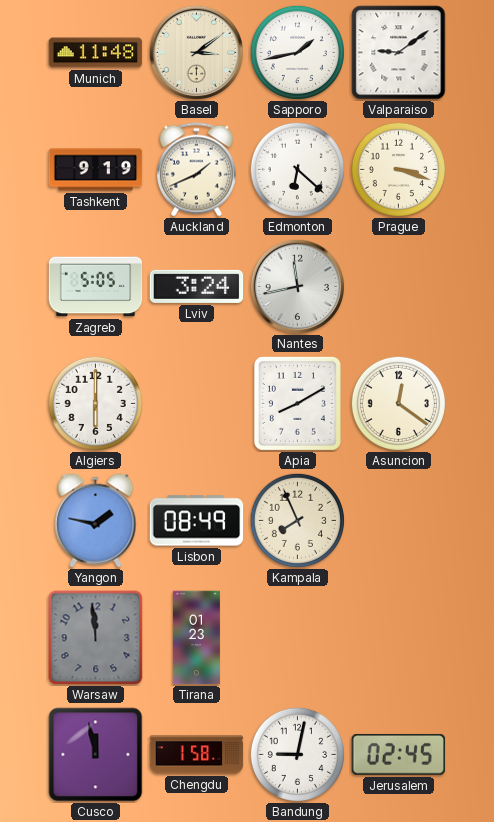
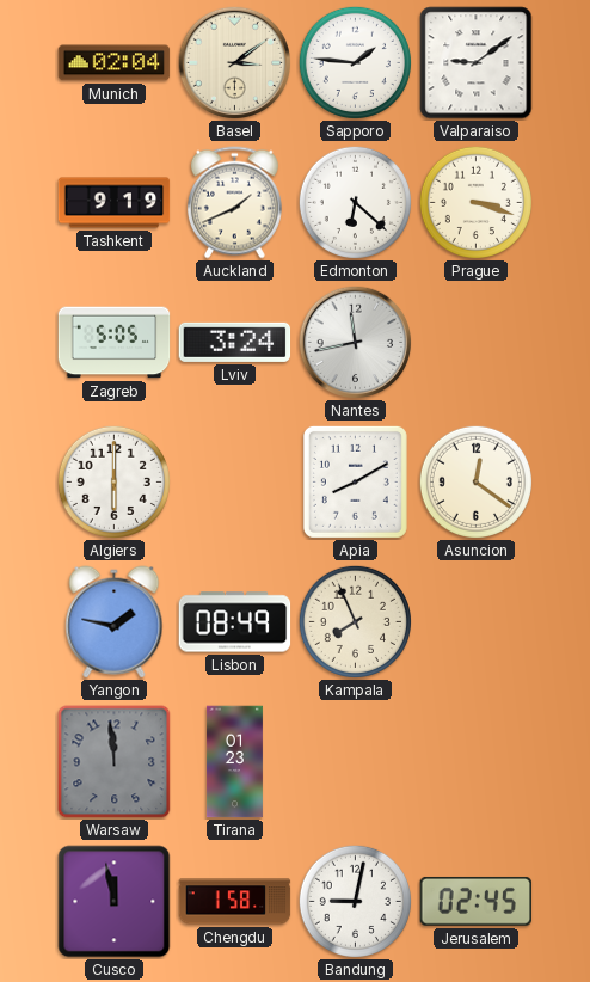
Munich: 11:48 -> 02:04 (115, 63)
Sapporo: 1:43 -> 1:46 (355, 62)
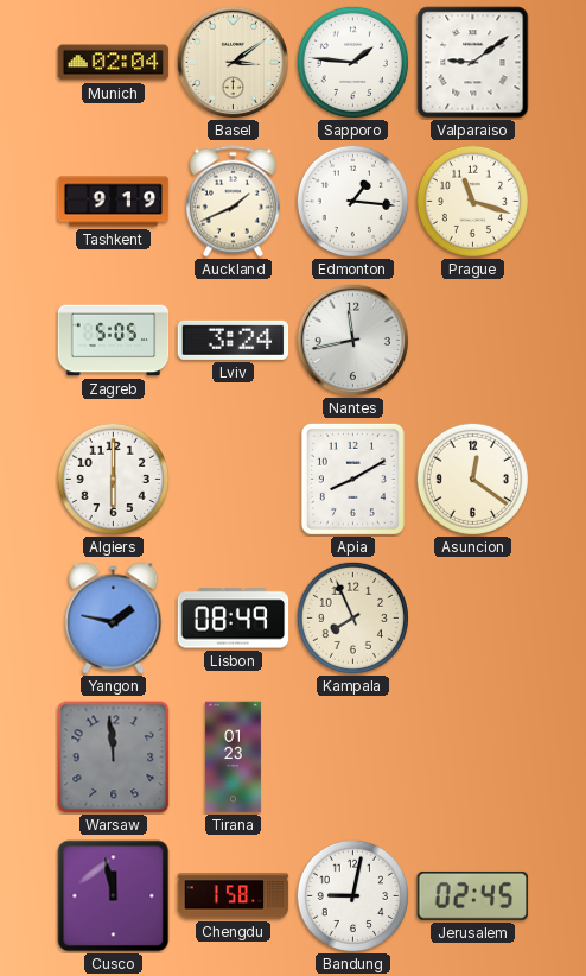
Edmonton: 6:22 -> 1:16 (352, 201)
Prague: 3:18 -> 11:18 (472, 201)
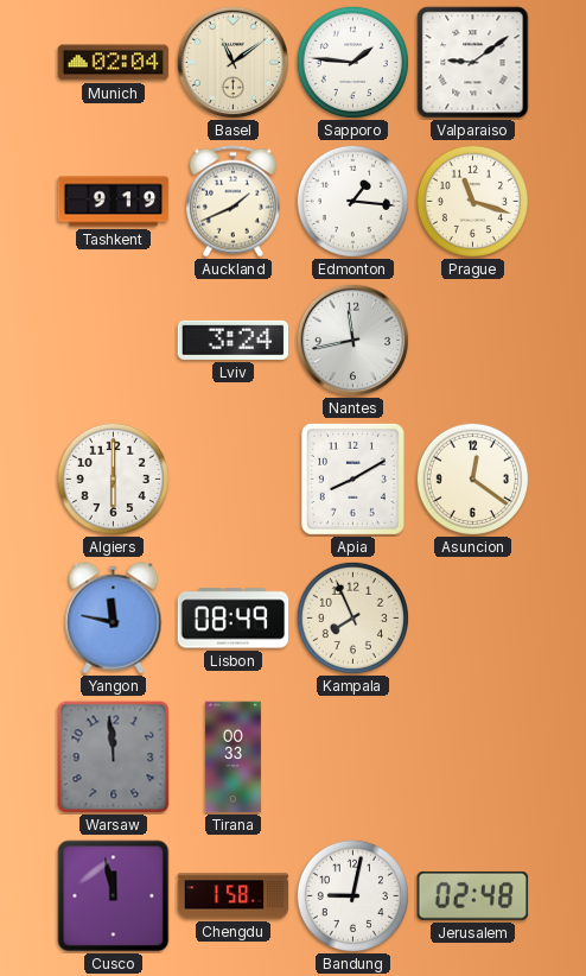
Basel: 3:09 -> 11:09 (233, 62)
Zagreb: 5:05 -> none (114, 341)
Yangon: 1:47 -> 11:47 (114, 619)
Tirana: 01:23 -> 00:33 (233, 758)
Jerusalem: 02:45 -> 02:48 (473, 895)
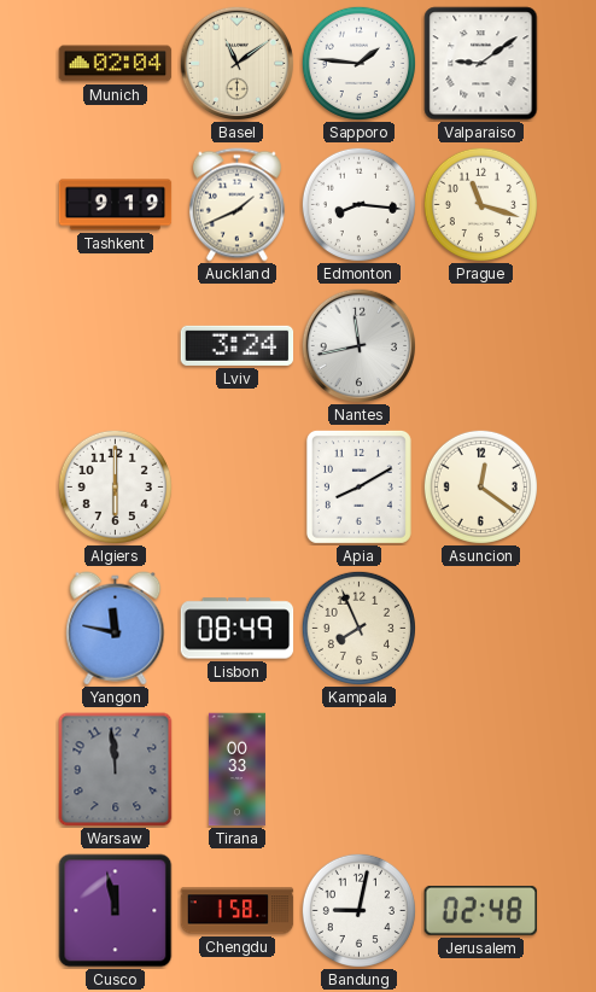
Edmonton: 1:16 -> 8:16 (358, 204)
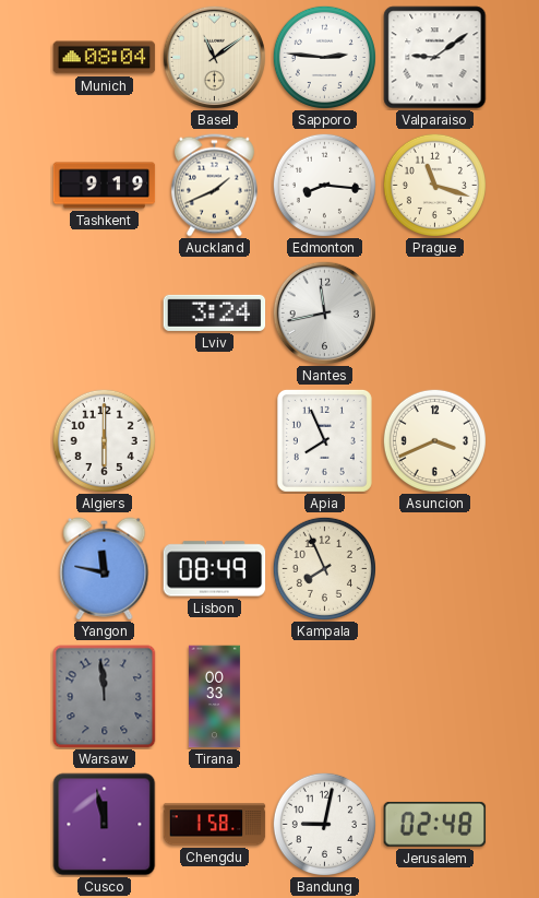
Munich: 02:04 -> 08:04 (105, 58)
Sapporo: 1:46 -> 2:46 (324, 57)
Apia: 8:10 -> 7:56 (324, 440)
Asuncion: 12:21 -> 3:41 (434, 440)
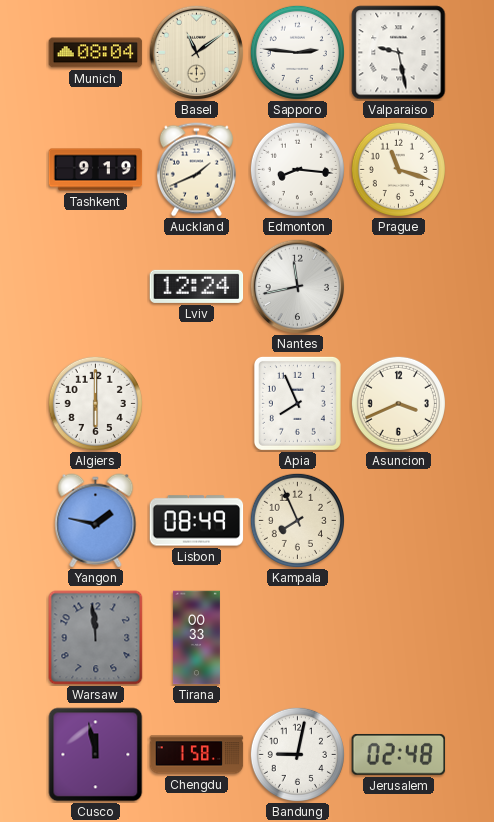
Valparaiso: 9:09 -> 9:28 (399, 53)
Lviv: 3:24 -> 12:24 (197, 286)
Yangon: 11:47 -> 1:47 (96, 521)
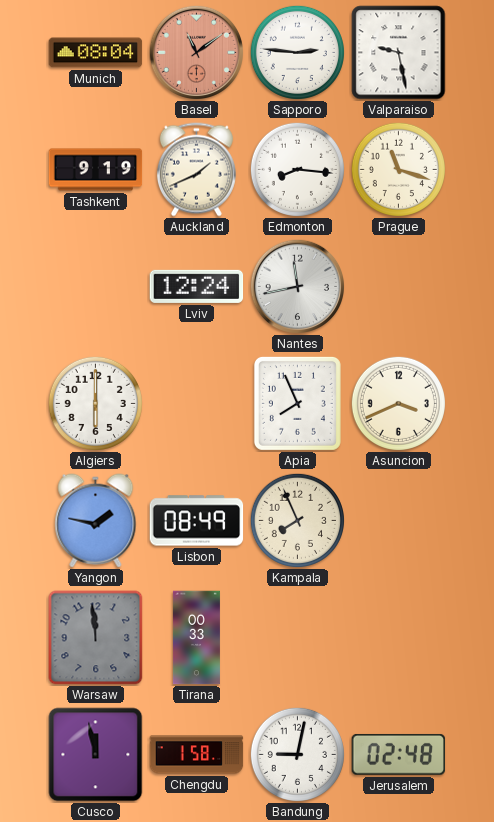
Basel dial: cream -> salmon (196, 52)
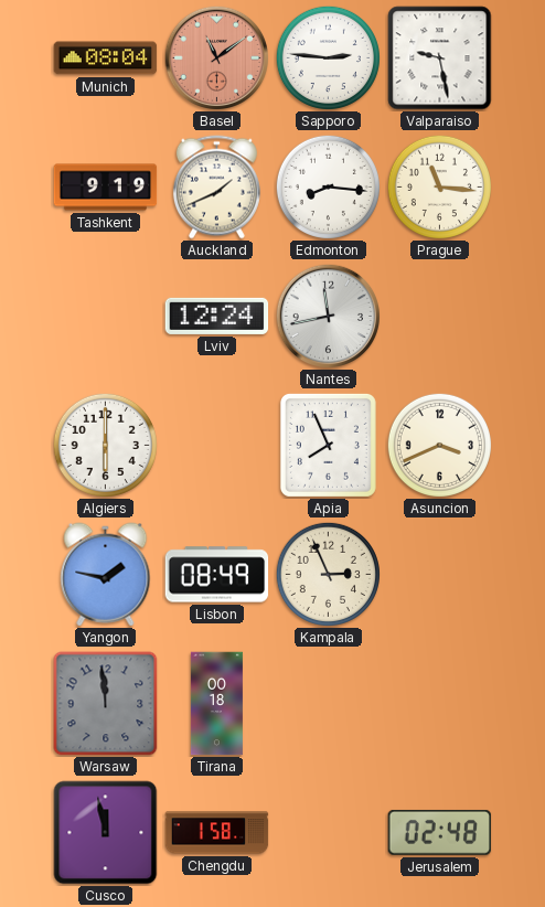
Prague: 11:18 -> 11:16 (439, 186)
Kampala: 7:56 -> 2:56 (328, 574)
Tirana: 00:33 -> 00:18 (216, 704)
Bandung: 9:02 -> none (297, 754)
